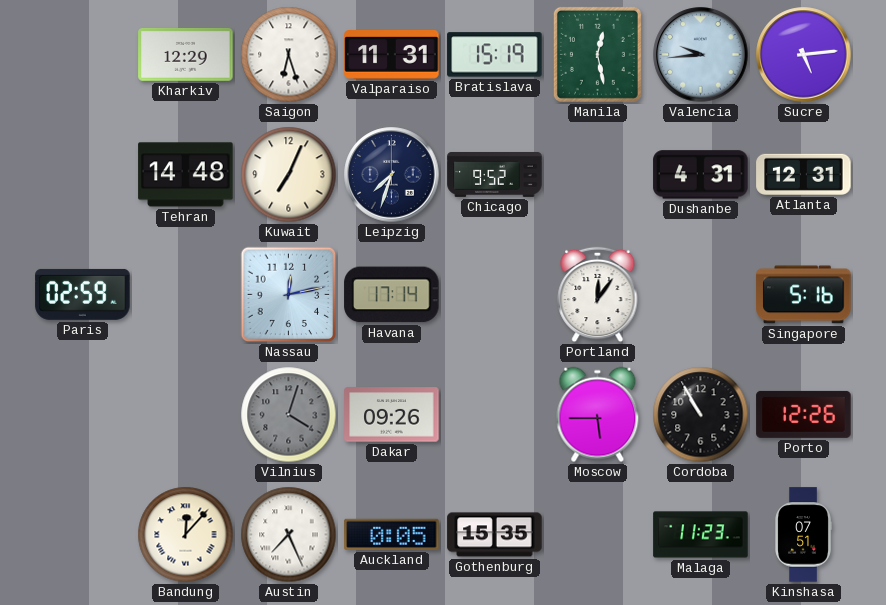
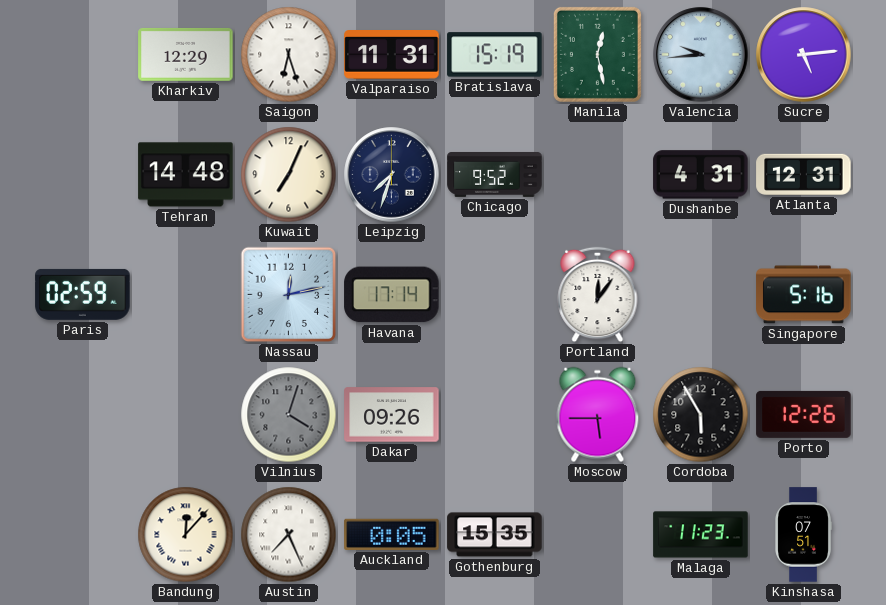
Cordoba: 10:55 -> 5:55 (701, 415)
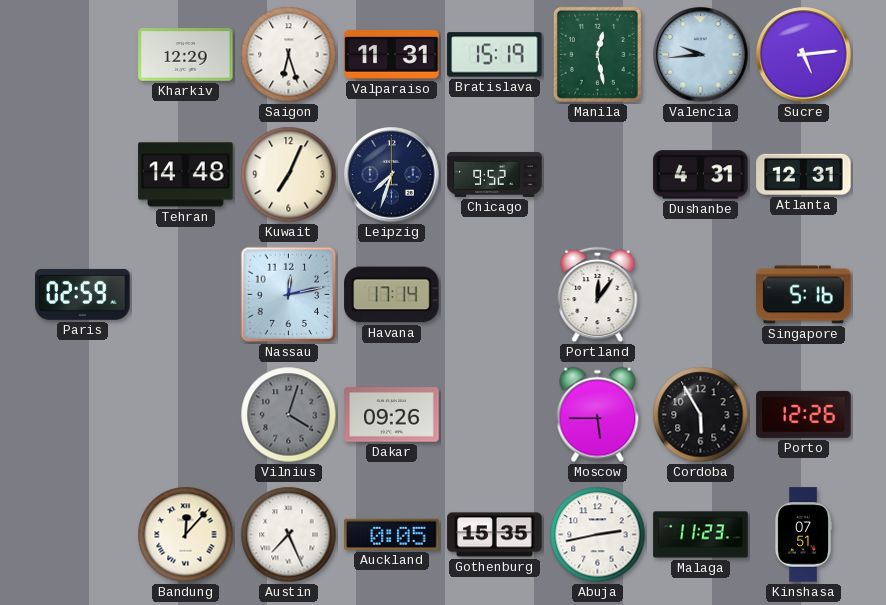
Abuja: none -> 2:43 (598, 535)
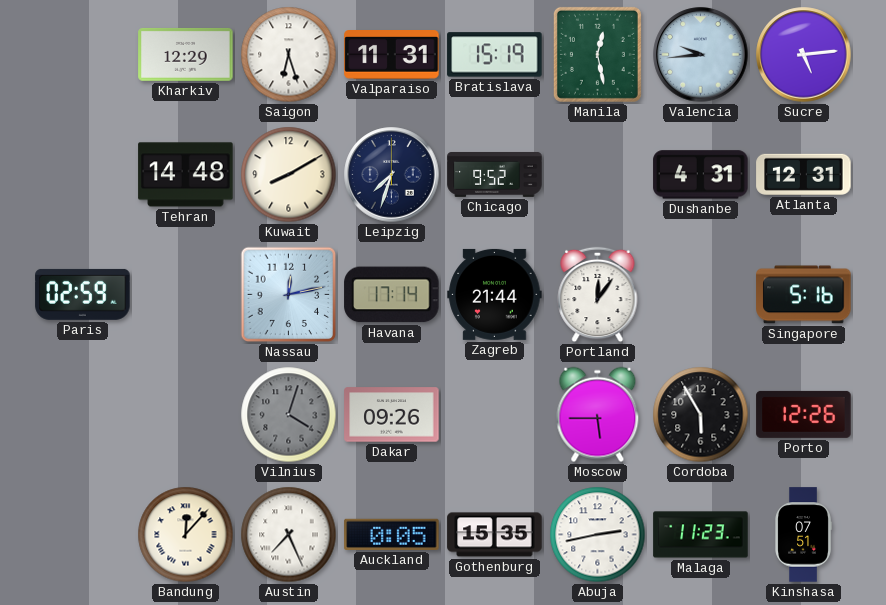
Kuwait: 7:04 -> 8:10 (289, 175)
Zagreb: none -> 21:44 (495, 294)
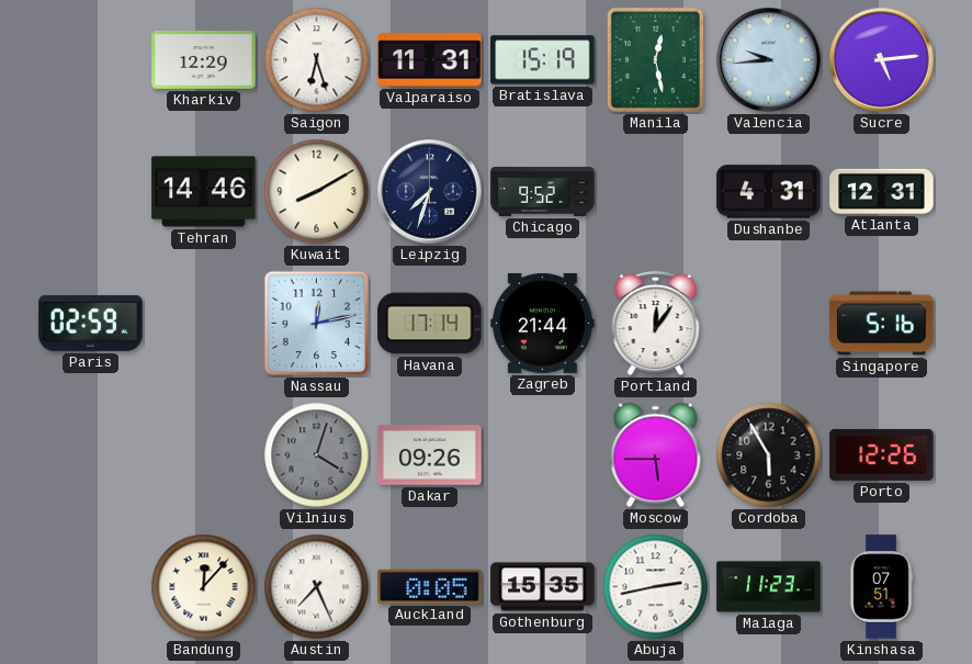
Tehran: 14:48 -> 14:46 (204, 192)
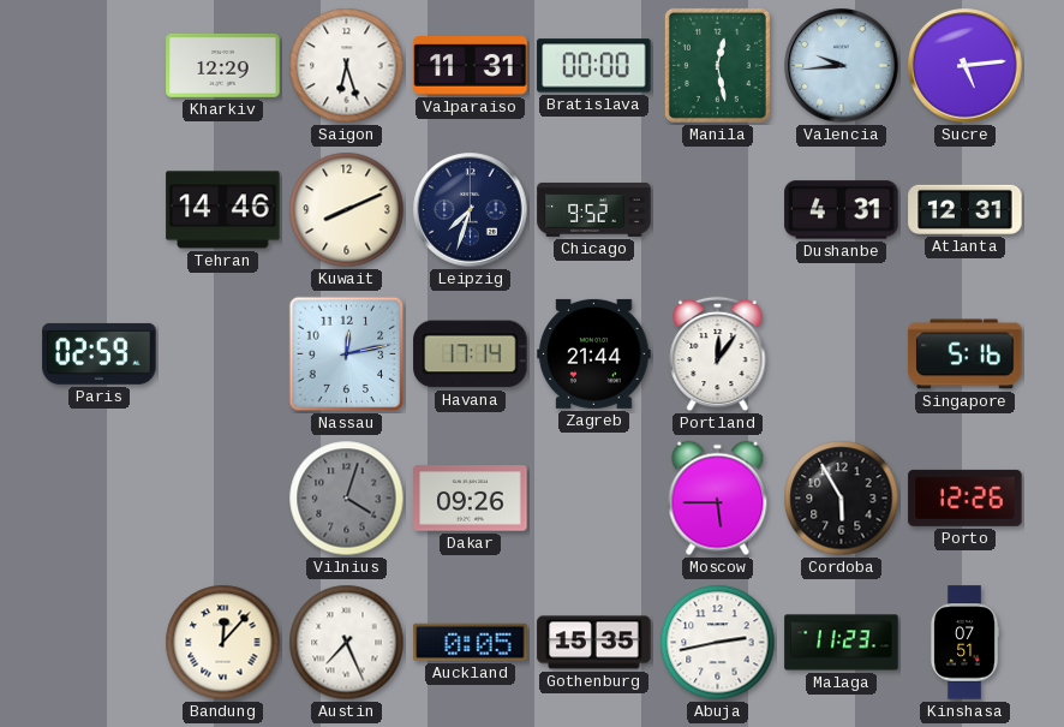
Bratislava: 15:19 -> 00:00 (594, 66)
Kuwait: 8:10 -> 8:11 (347, 210)
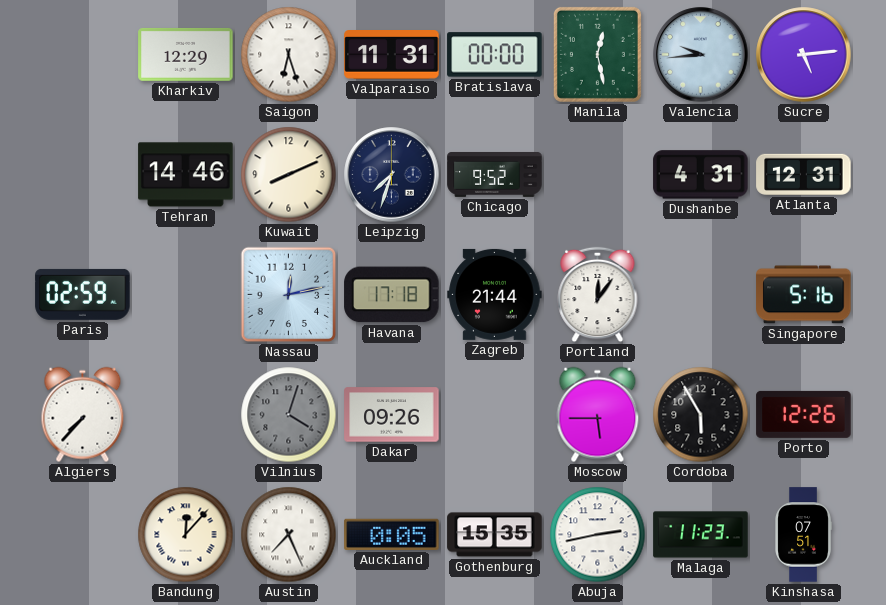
Havana: 17:14 -> 17:18 (392, 295)
Algiers: none -> 7:37 (83, 415)
